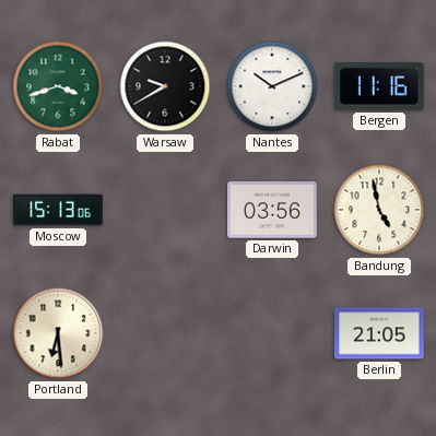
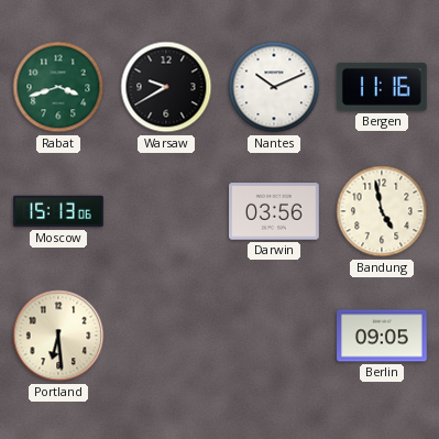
Berlin: 21:05 -> 09:05 (382, 336)
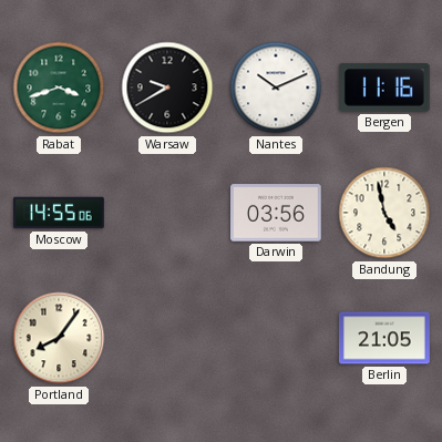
Moscow: 15:13 -> 14:55 (59, 213)
Portland: 6:29 -> 8:06 (59, 338)
Berlin: 09:05 -> 21:05 (384, 338)
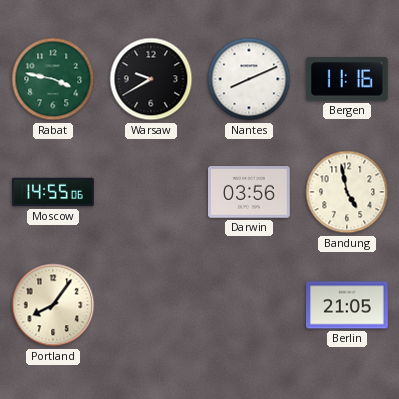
Rabat: 3:42 -> 3:47 (53, 79)
Nantes: 10:11 -> 8:11 (249, 79)
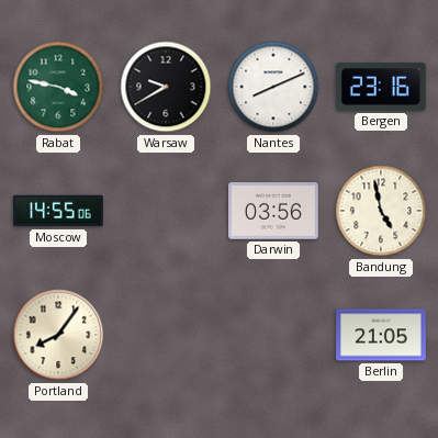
Bergen: 11:16 -> 23:16 (381, 87)
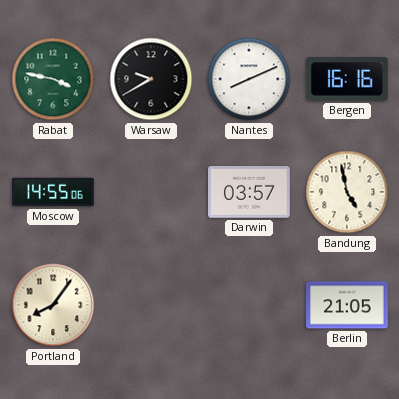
Bergen: 23:16 -> 16:16 (347, 79)
Darwin: 03:56 -> 03:57 (250, 192)
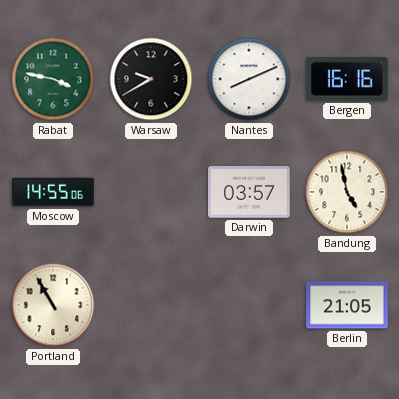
Portland: 8:06 -> 10:55 (53, 305)
